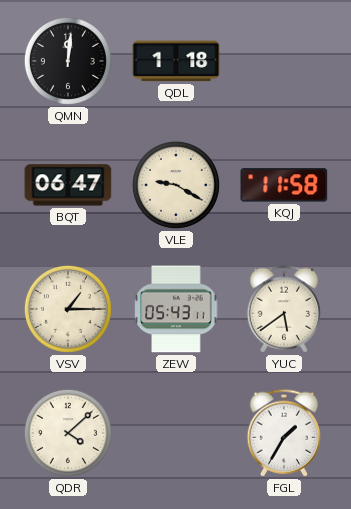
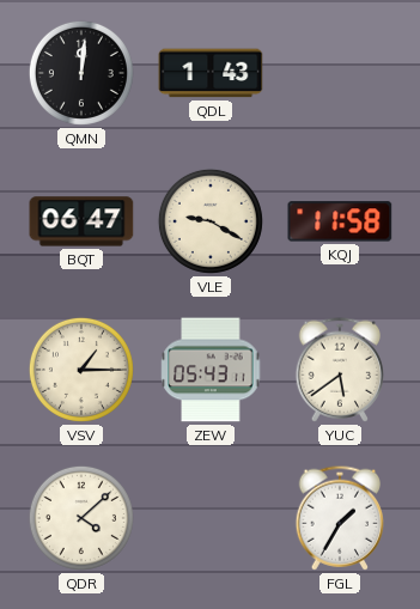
QDL: 1:18 -> 1:43 (211, 73)
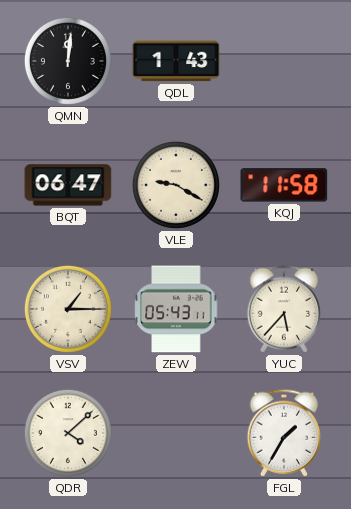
YUC: 5:39 -> 5:37 (283, 309)
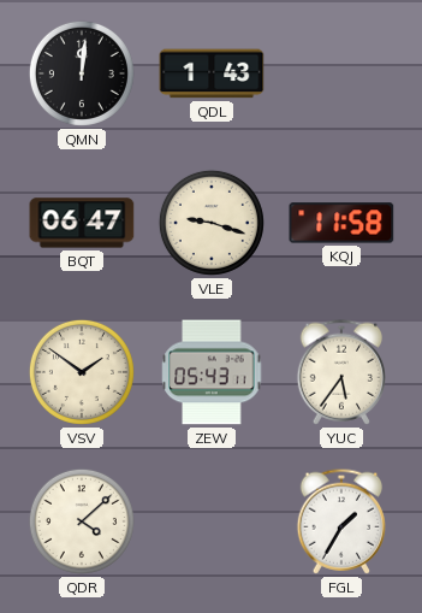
VLE: 9:20 -> 9:18 (212, 223)
VSV: 1:15 -> 1:51 (82, 372)
YUC: 5:37 -> 5:36 (340, 372)
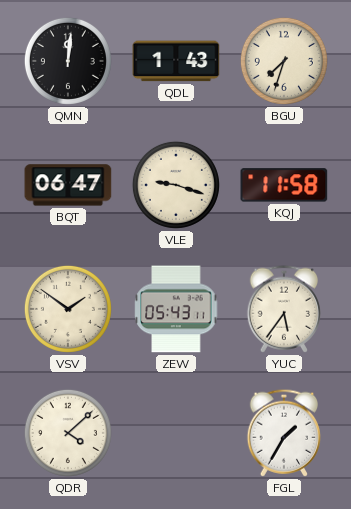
BGU: none -> 7:33 (284, 61)
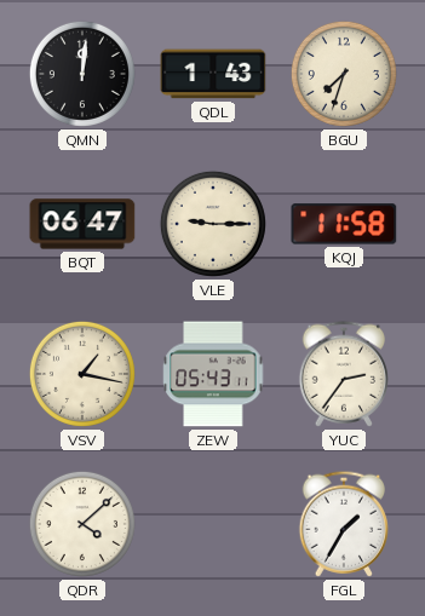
VLE: 9:18 -> 9:15 (213, 224)
VSV: 1:51 -> 1:17 (82, 374)
YUC: 5:36 -> 2:36 (343, 374)
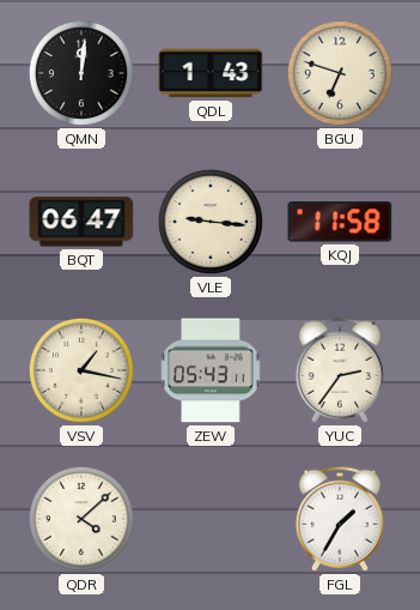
BGU: 7:33 -> 6:48 (340, 73)
VLE: 9:15 -> 9:16 (211, 222)
